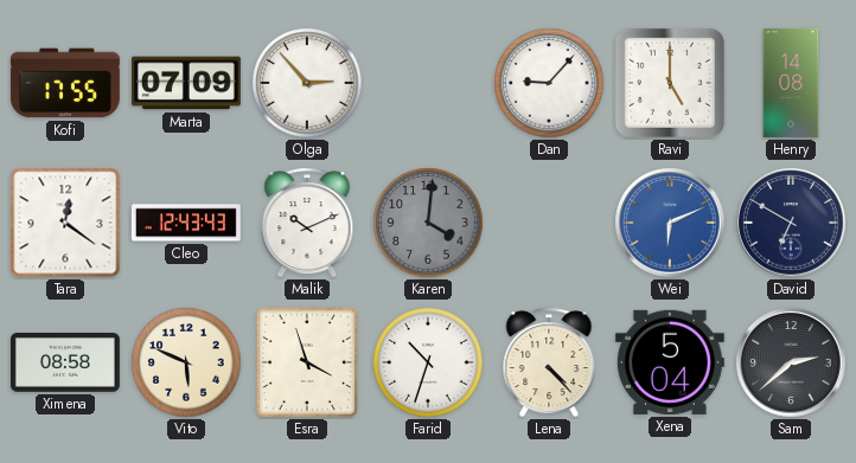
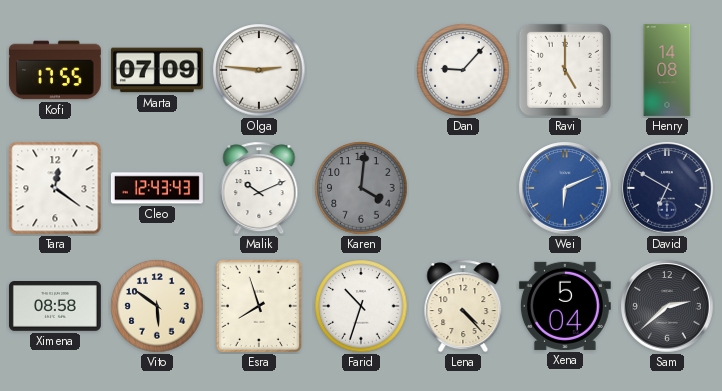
Olga: 2:53 -> 2:46 (259, 70)
Vito: 5:49 -> 5:51 (157, 306)
Esra: 3:57 -> 7:57 (259, 306)
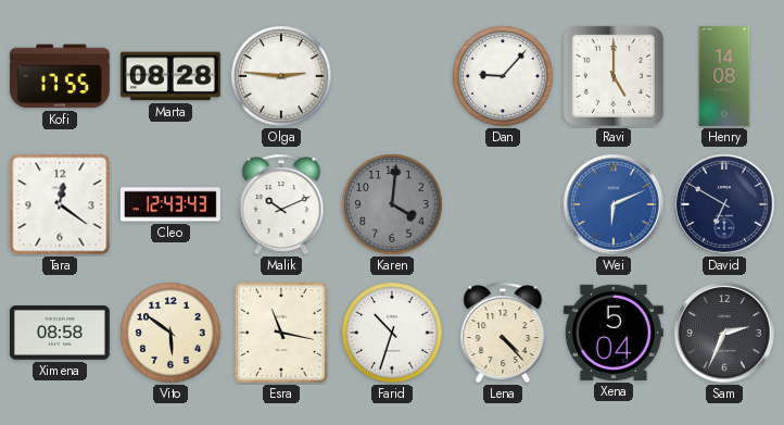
Marta: 07:09 -> 08:28 (170, 76)
Esra: 7:57 -> 11:17 (281, 333)
Sam: 2:38 -> 2:34 (724, 333)
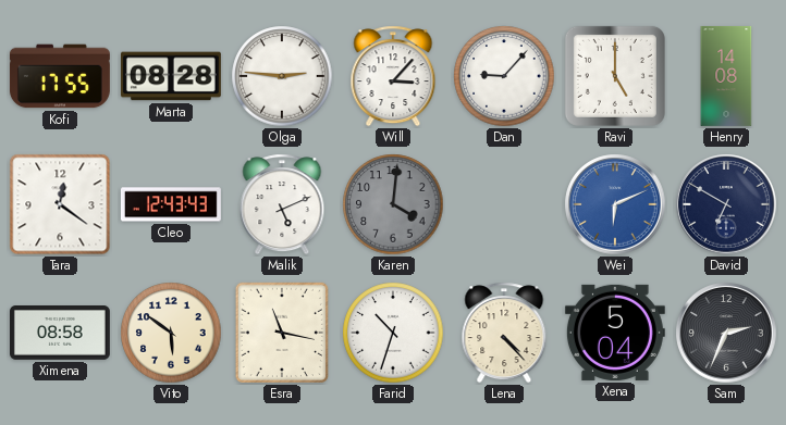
Will: none -> 3:07 (393, 76)
Malik: 10:11 -> 5:11 (282, 204)
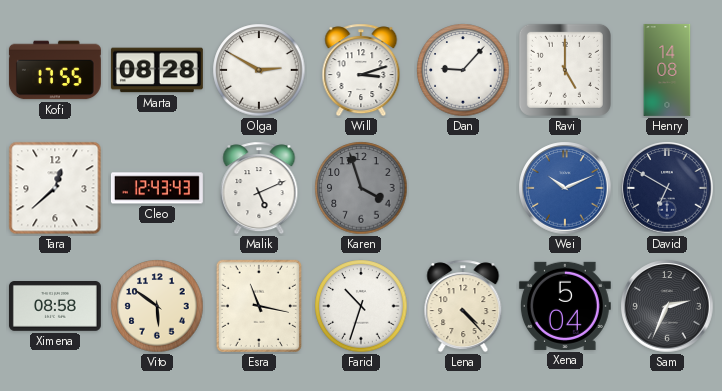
Olga: 2:46 -> 2:50 (259, 70)
Will: 3:07 -> 3:12 (361, 70)
Tara: 12:21 -> 12:38 (55, 188)
Karen: 4:01 -> 3:57 (361, 188)
Wei: 6:11 -> 10:11 (565, 188)
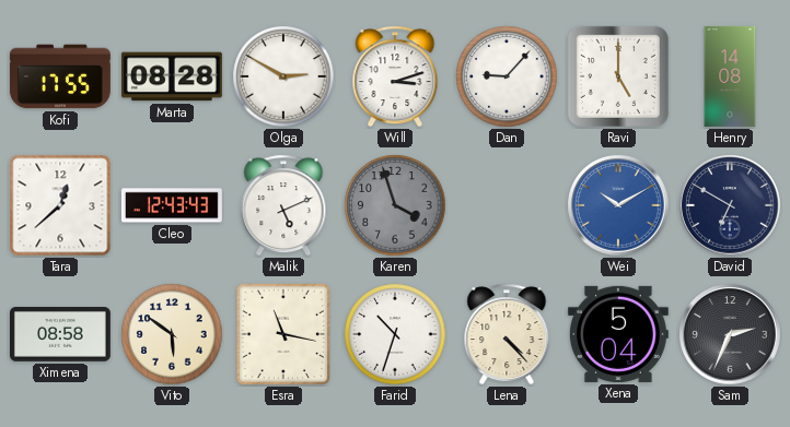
Wei: 10:11 -> 10:10 (618, 205)
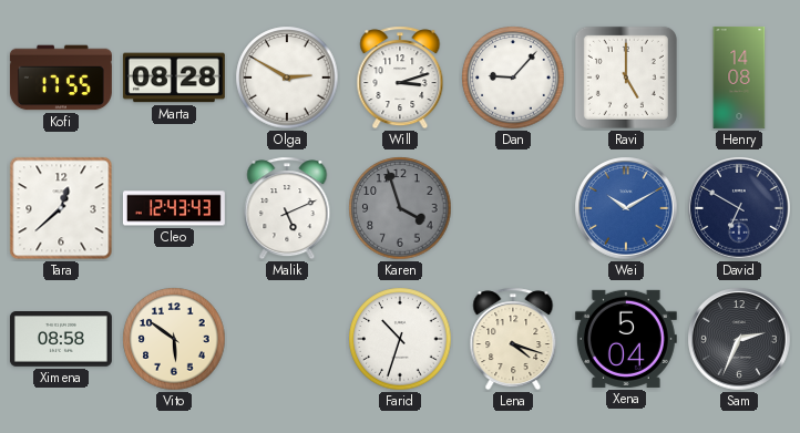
Esra: 11:17 -> none (283, 334)
Lena: 4:23 -> 4:18 (513, 339)
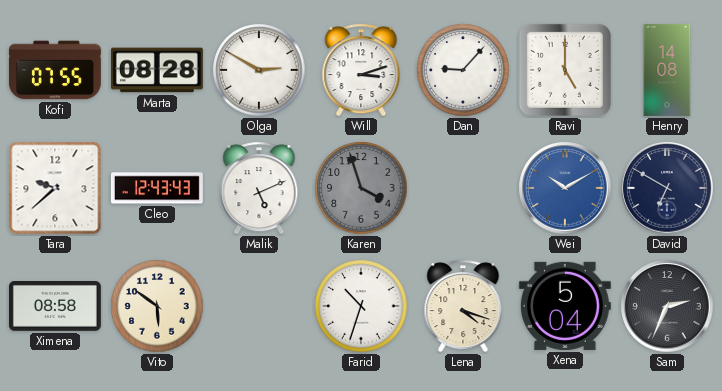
Kofi: 17:55 -> 07:55 (55, 70)
Tara: 12:38 -> 9:38 (55, 188)
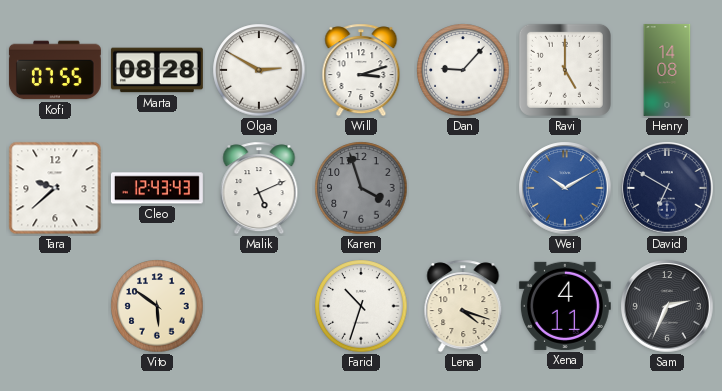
Ximena: 08:58 -> none (55, 307)
Xena: 5:04 -> 4:11 (565, 306)
